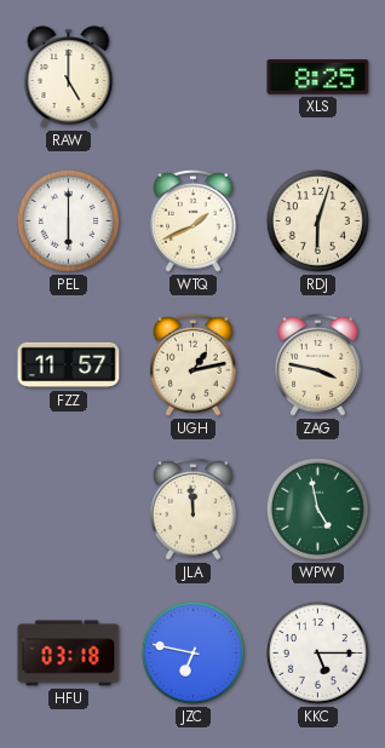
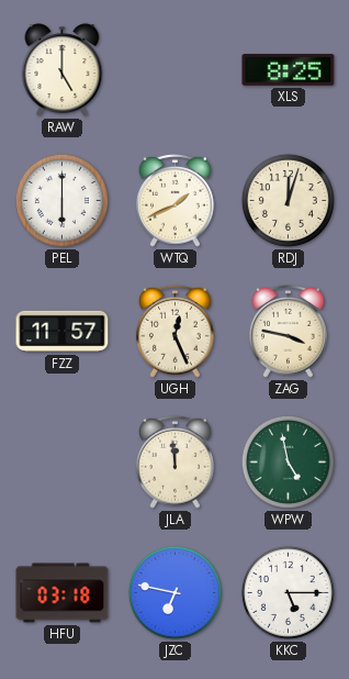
RDJ: 6:03 -> 12:03 (288, 200)
UGH: 1:13 -> 12:26 (176, 331)
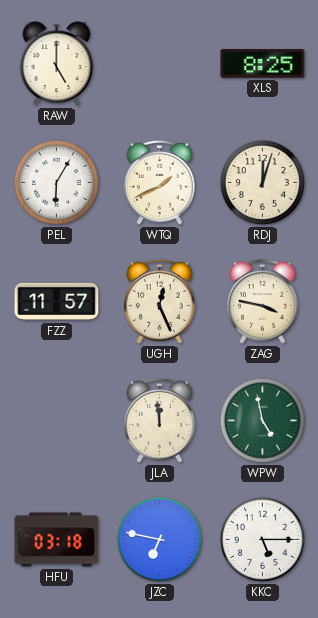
PEL: 6:00 -> 6:05 (56, 182)
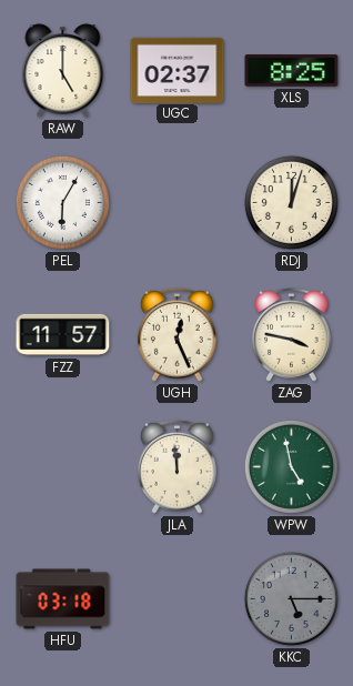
UGC: none -> 02:37 (178, 70)
WTQ: 1:41 -> none (160, 182)
JZC: 6:47 -> none (159, 539)
KKC dial: white -> grey (291, 598)
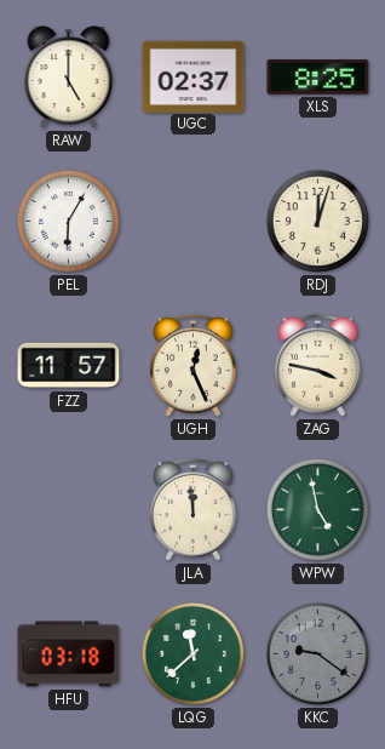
LQG: none -> 11:38 (192, 653)
KKC: 5:15 -> 9:21 (317, 653)
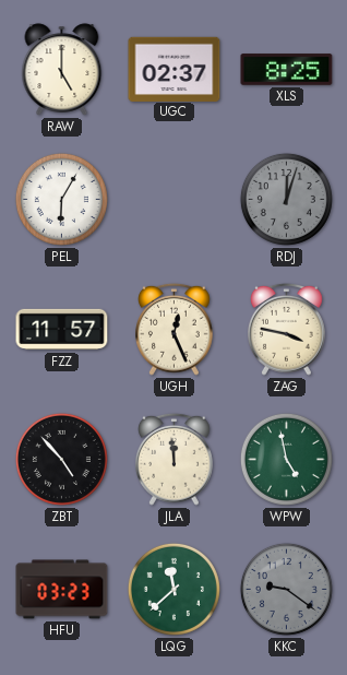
RDJ dial: cream -> grey (286, 199)
ZBT: none -> 4:53 (61, 459)
HFU: 03:18 -> 03:23 (62, 590)
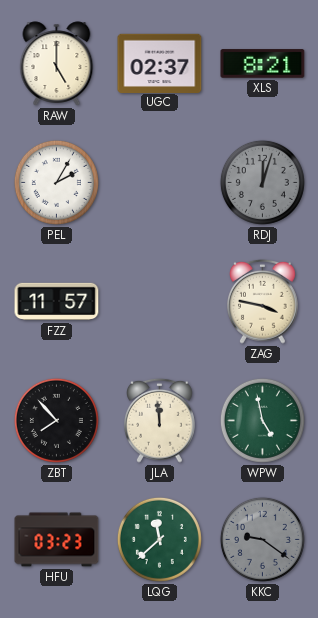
XLS: 8:25 -> 8:21 (263, 64)
PEL: 6:05 -> 2:05 (56, 182)
UGH: 12:26 -> none (175, 329)
ZBT: 4:53 -> 7:53 (56, 420)
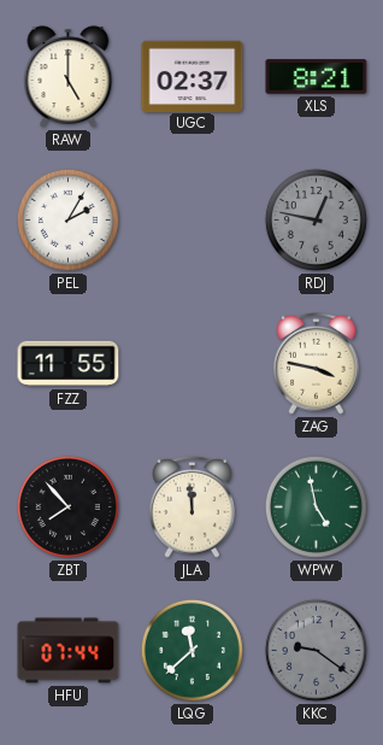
RDJ: 12:03 -> 12:47 (316, 219)
FZZ: 11:57 -> 11:55 (69, 364)
HFU: 03:23 -> 07:44 (69, 651)
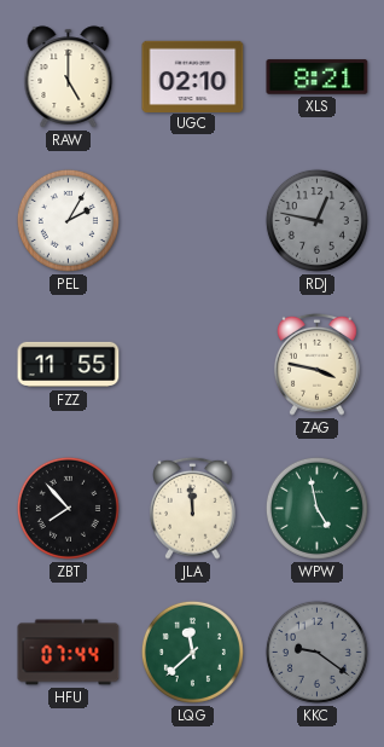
UGC: 02:37 -> 02:10 (193, 76)
